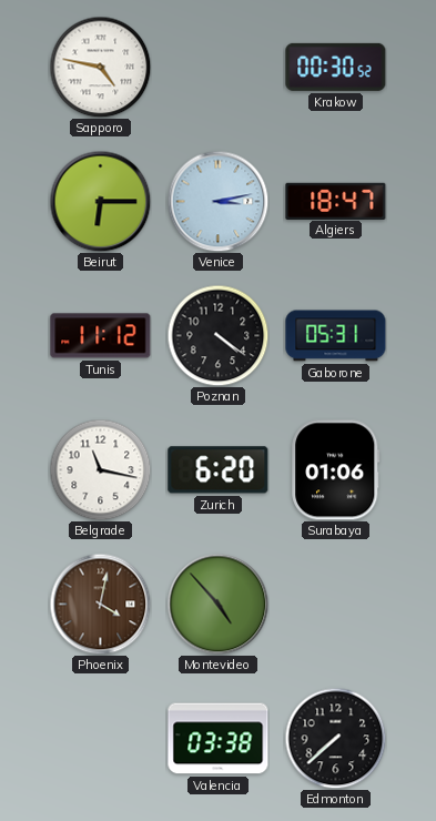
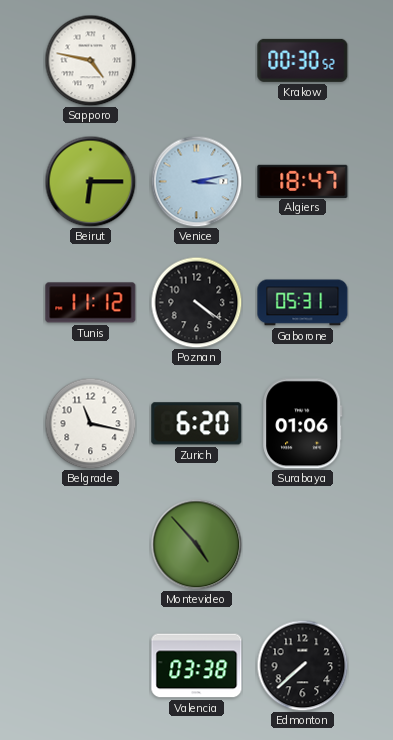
Phoenix: 4:02 -> none (100, 604)
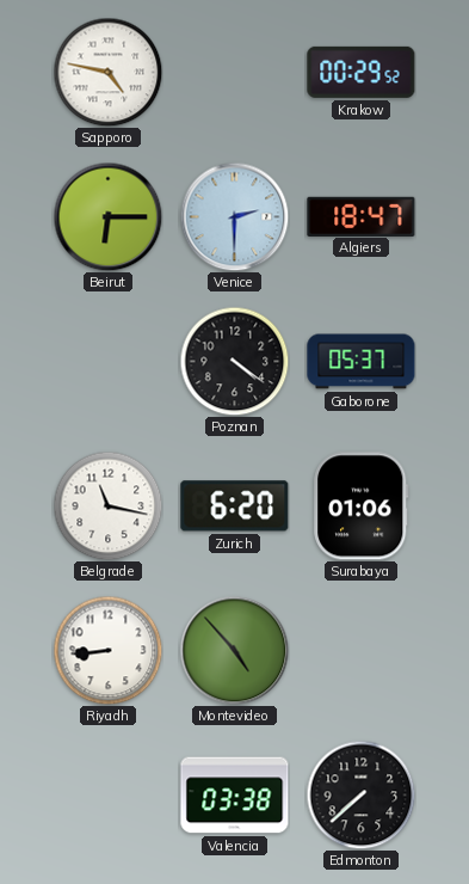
Krakow: 00:30 -> 00:29 (362, 72)
Venice: 3:13 -> 2:30 (234, 216)
Tunis: 11:12 -> none (91, 303)
Gaborone: 05:31 -> 05:37 (362, 362)
Riyadh: none -> 8:44 (107, 650)
